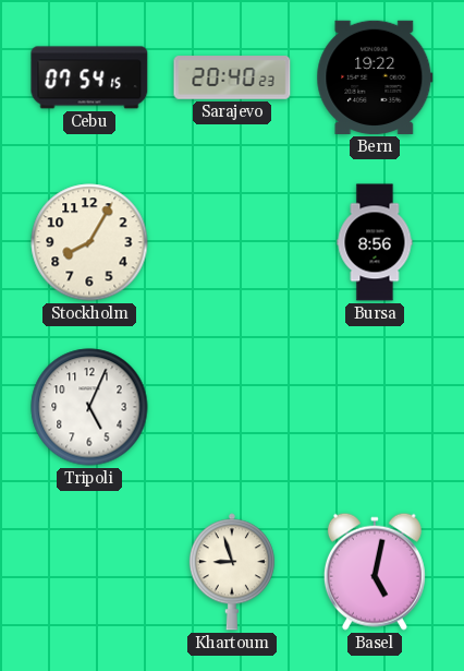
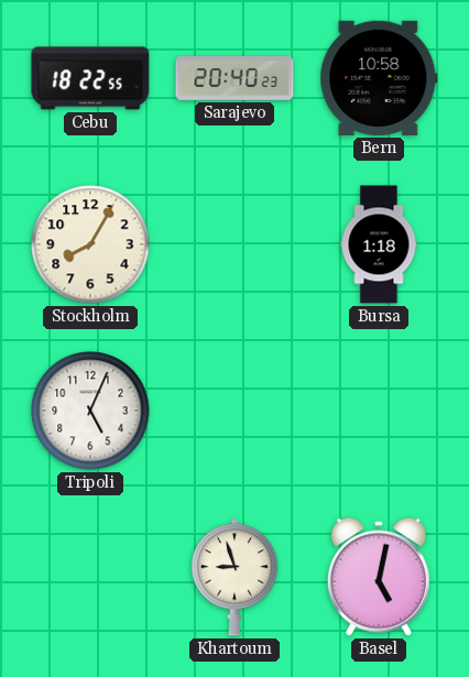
Cebu: 07:54 -> 18:22 (90, 78)
Bern: 19:22 -> 10:58 (379, 78)
Bursa: 8:56 -> 1:18 (379, 244)
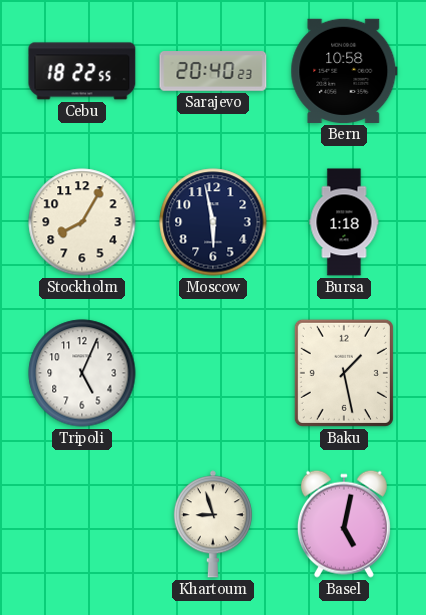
Moscow: none -> 5:58 (213, 222)
Baku: none -> 1:28 (344, 373)
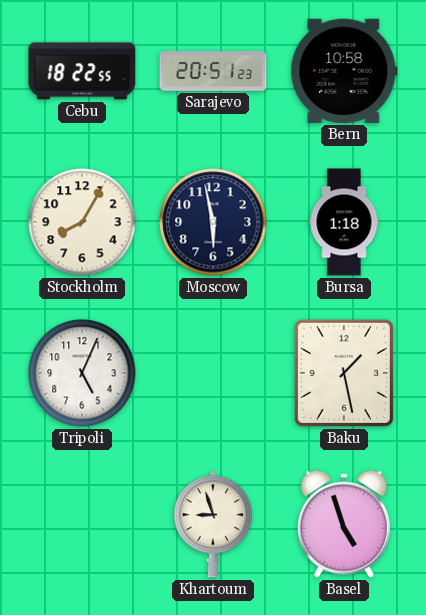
Sarajevo: 20:40 -> 20:51 (213, 71)
Basel: 5:02 -> 4:57 (344, 524)
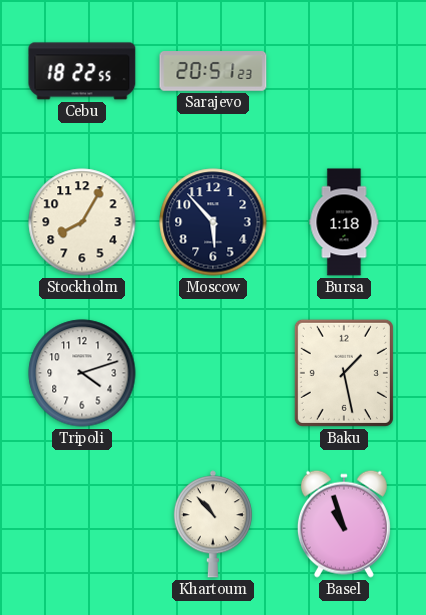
Bern: 10:58 -> none (344, 71)
Moscow: 5:58 -> 5:53 (213, 222)
Tripoli: 5:04 -> 4:12 (82, 373)
Khartoum: 8:57 -> 10:53 (213, 524)
Basel: 4:57 -> 10:57 (344, 524)
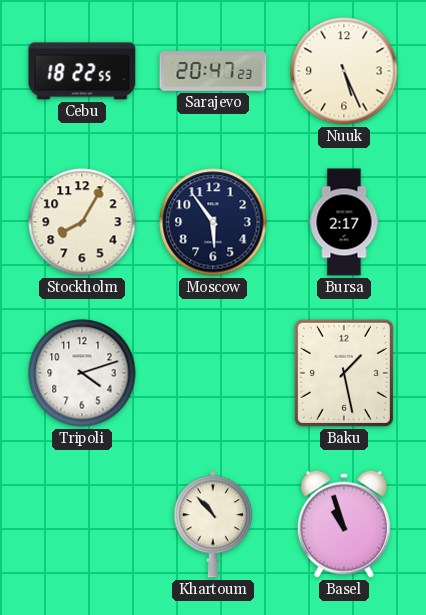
Sarajevo: 20:51 -> 20:47 (213, 71)
Nuuk: none -> 5:26 (344, 71)
Moscow: 5:53 -> 5:54 (213, 222)
Bursa: 1:18 -> 2:17 (344, 222)
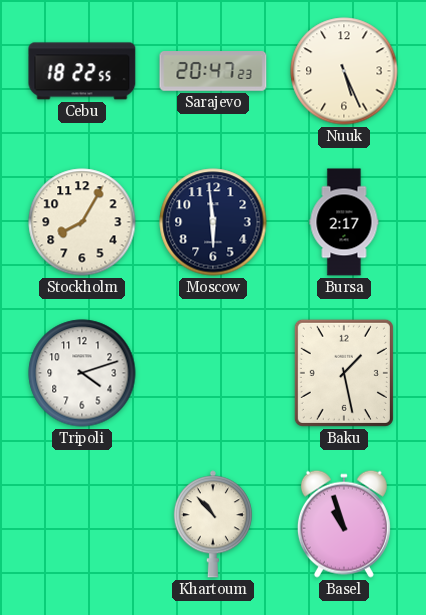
Moscow: 5:54 -> 5:59 (213, 222)
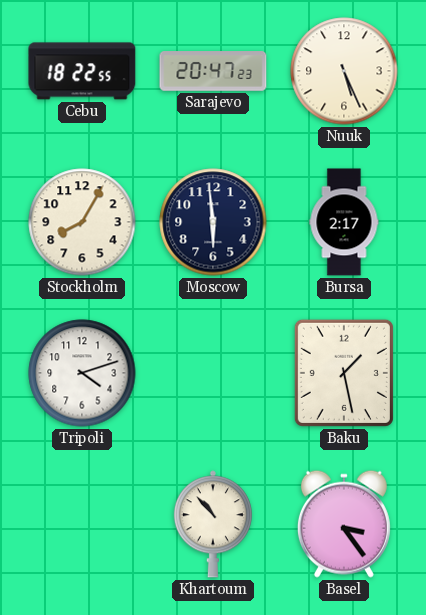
Basel: 10:57 -> 3:24 (344, 524)
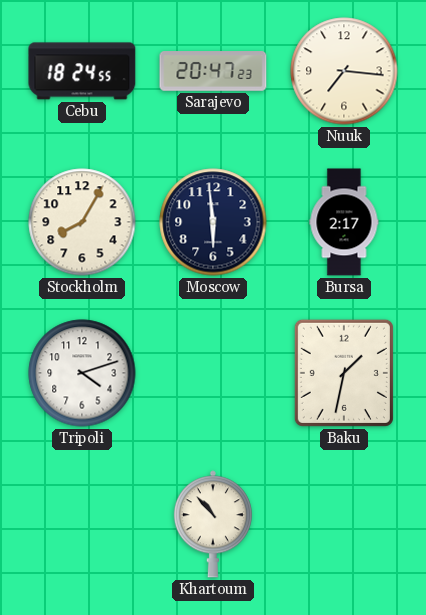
Cebu: 18:22 -> 18:24 (82, 71)
Nuuk: 5:26 -> 7:16 (344, 71)
Baku: 1:28 -> 1:32 (344, 373)
Basel: 3:24 -> none (344, 524)
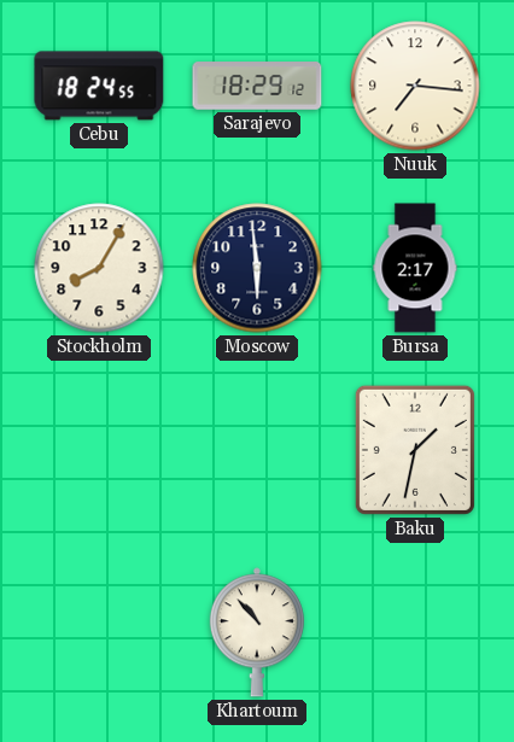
Sarajevo: 20:47 -> 18:29 (257, 86)
Tripoli: 4:12 -> none (82, 373)
